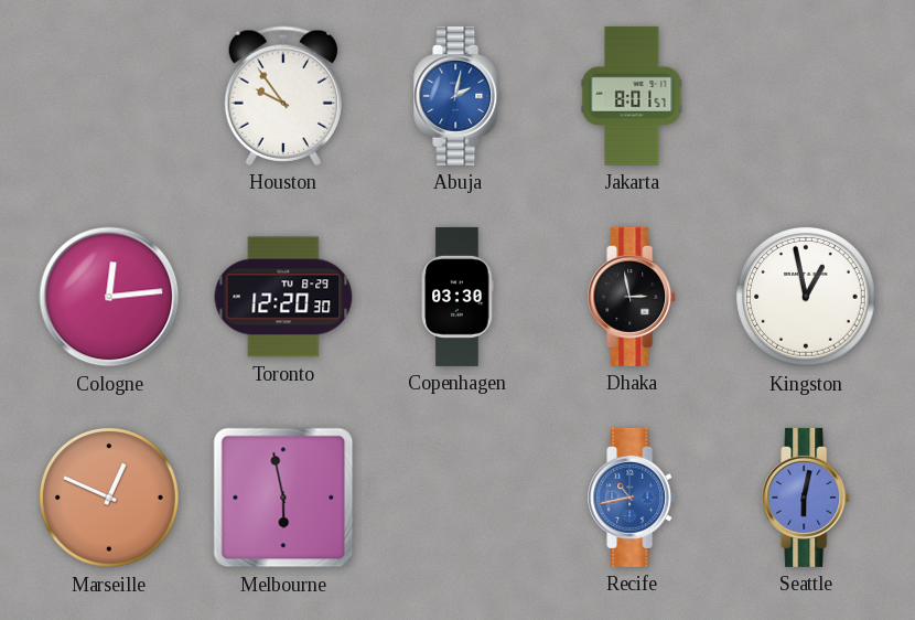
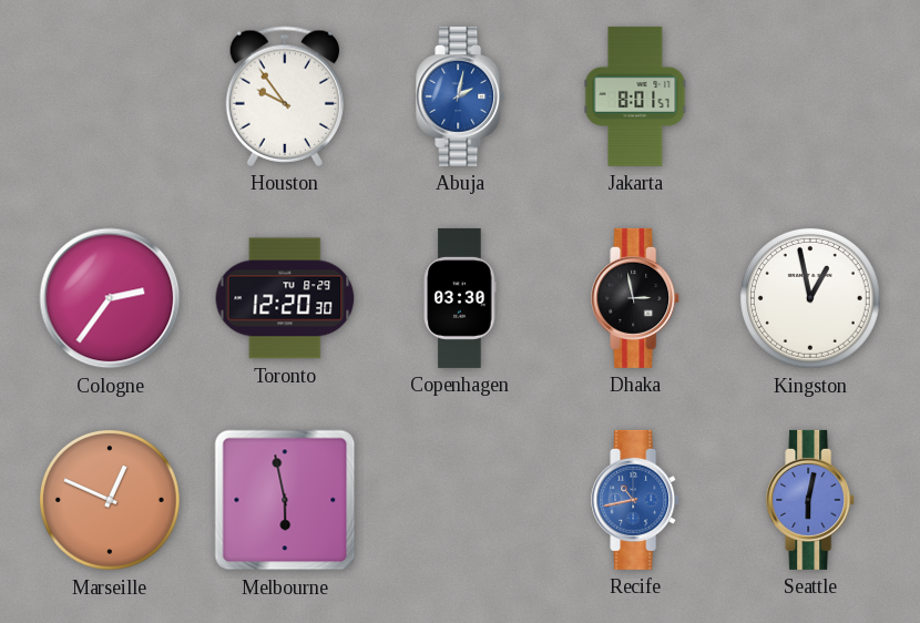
Cologne: 12:14 -> 2:36 (110, 298)
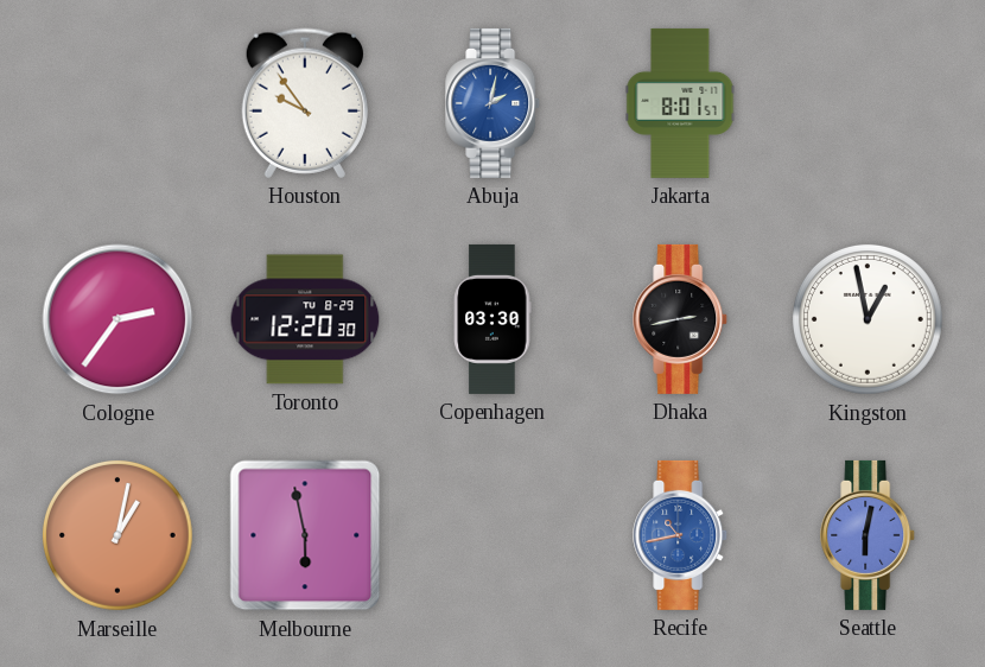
Dhaka: 2:58 -> 2:43 (681, 319)
Marseille: 12:49 -> 1:02 (117, 535)
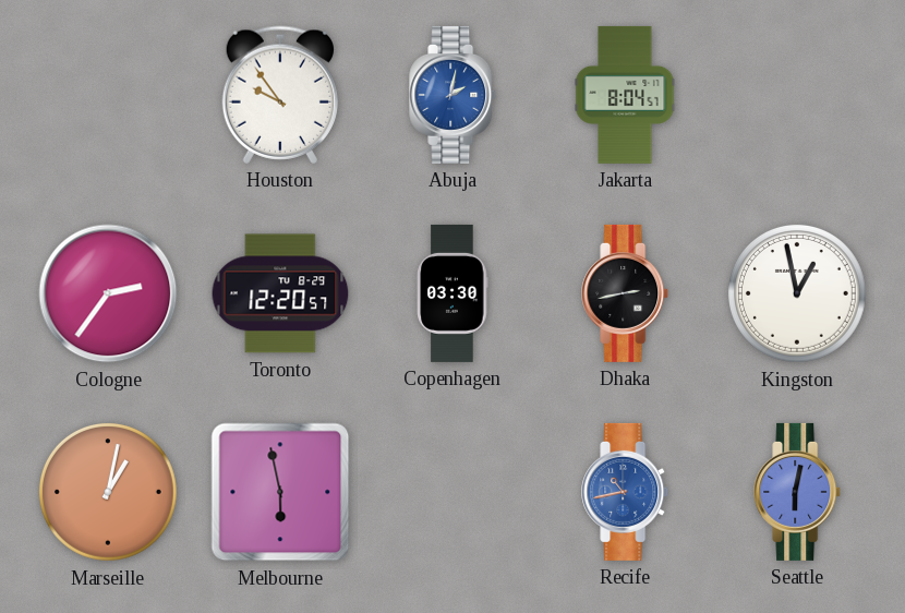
Jakarta: 8:01 -> 8:04 (625, 95)
Toronto: 12:20:30 -> 12:20:57 (280, 293)
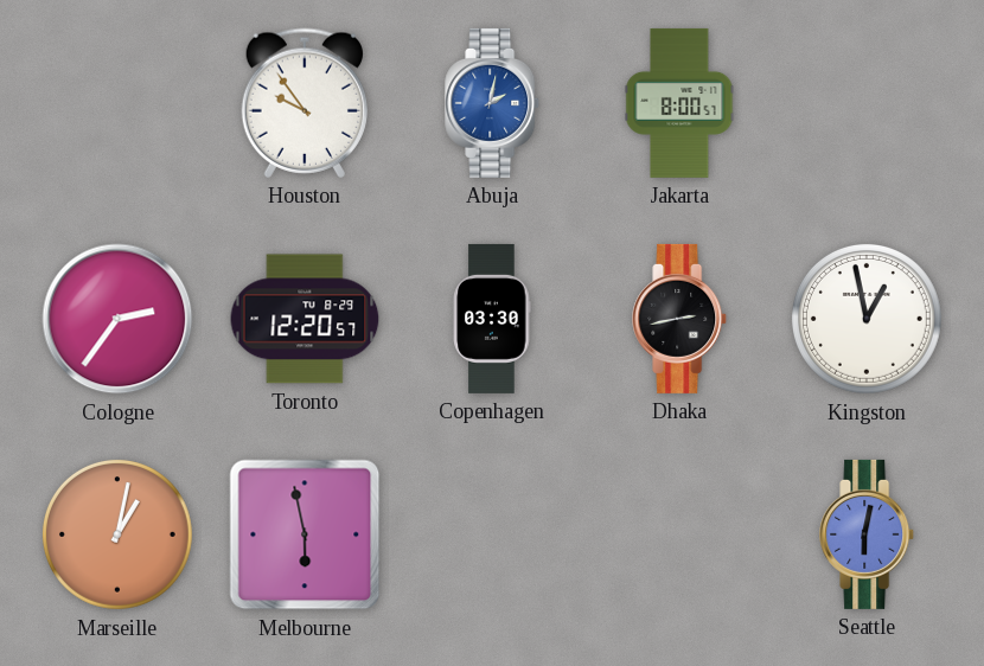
Jakarta: 8:04 -> 8:00 (679, 103)
Recife: 10:43 -> none (626, 492)
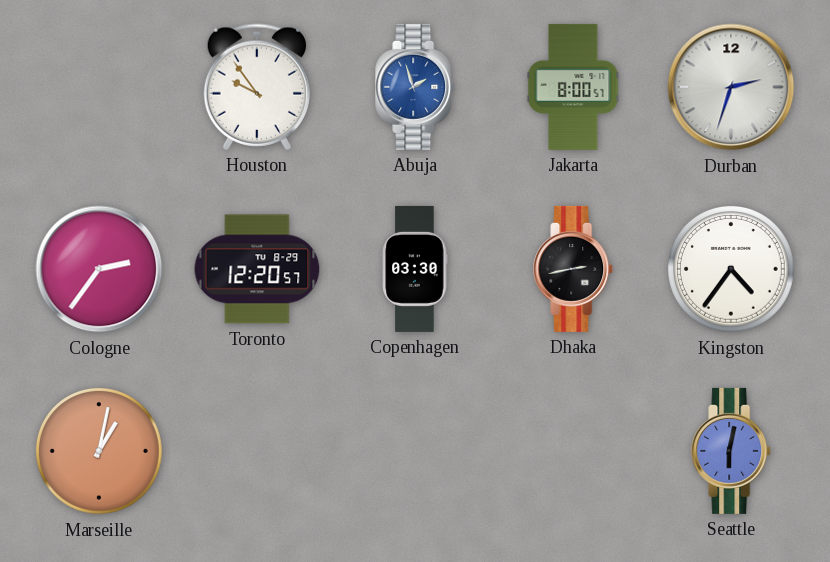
Abuja: 2:02 -> 1:57 (416, 87)
Durban: none -> 2:33 (731, 87)
Kingston: 12:58 -> 4:36 (731, 269)
Melbourne: 5:58 -> none (305, 534)
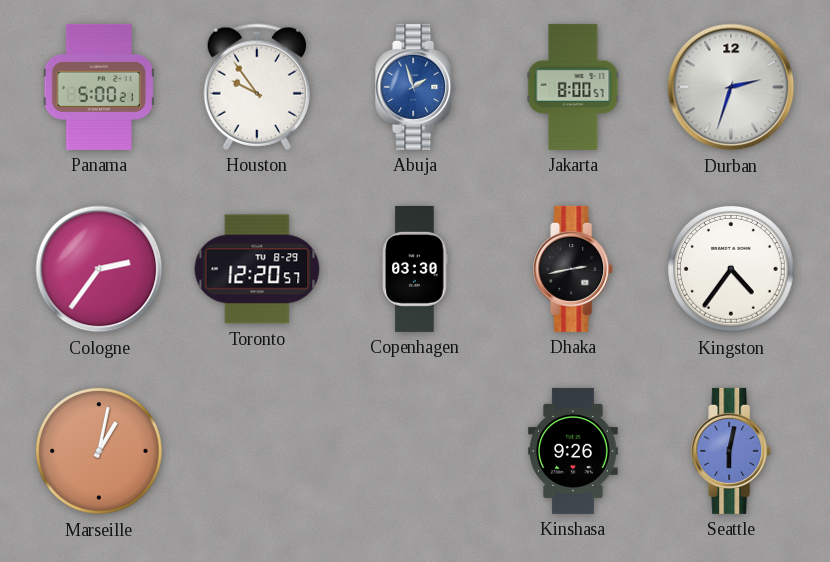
Panama: none -> 5:00 (99, 87)
Kinshasa: none -> 9:26 (573, 451)
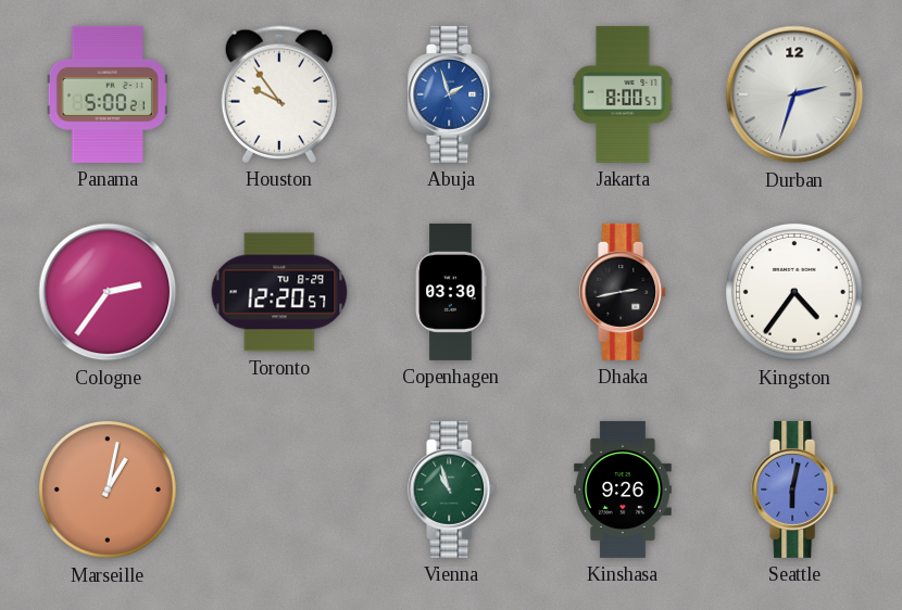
Vienna: none -> 10:57 (452, 490)
